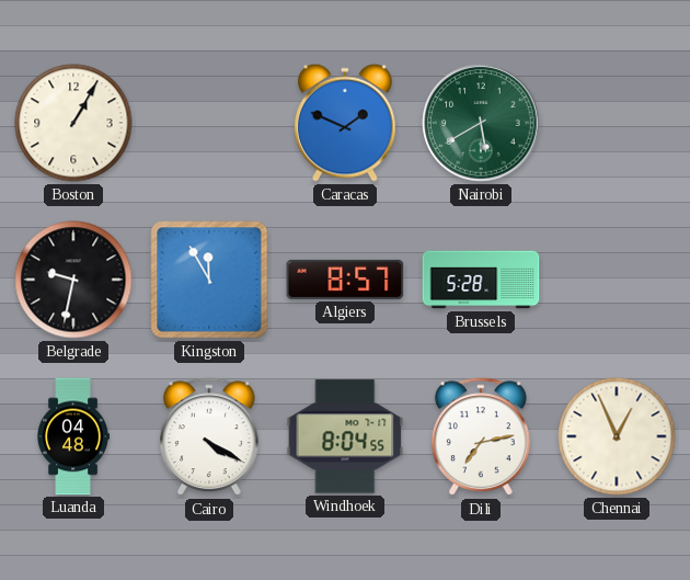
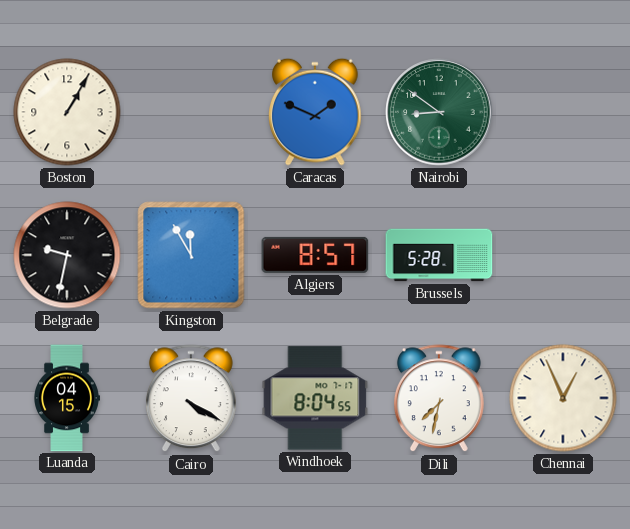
Nairobi: 5:40 -> 8:51 (439, 112)
Luanda: 04:48 -> 04:15 (67, 398)
Dili: 7:13 -> 7:32 (439, 399)
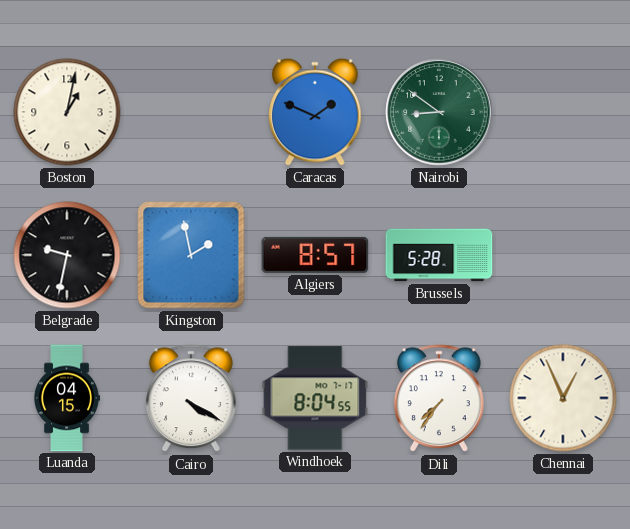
Boston: 1:05 -> 1:02 (67, 112)
Kingston: 11:55 -> 1:58 (191, 255)
Dili: 7:32 -> 7:36 (439, 399)
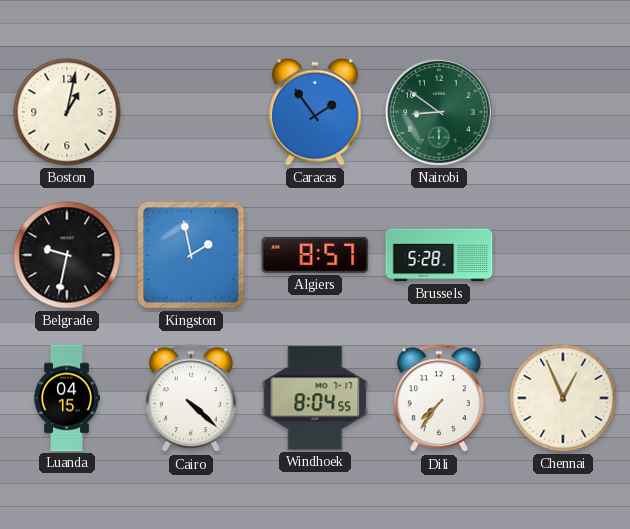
Caracas: 1:49 -> 1:54 (316, 112)
Cairo: 4:20 -> 4:22 (191, 399)
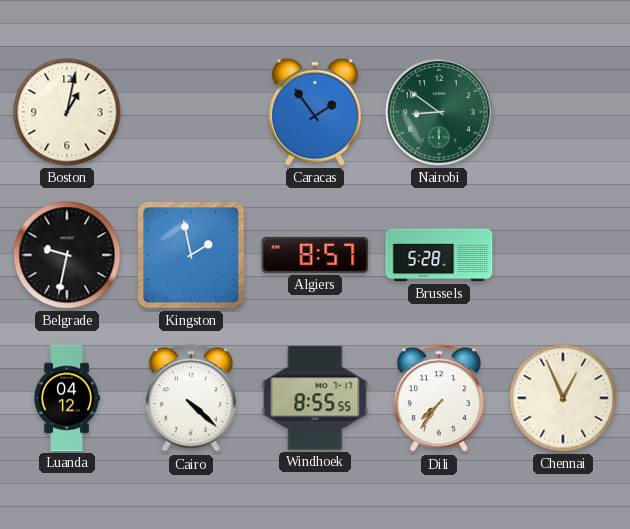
Luanda: 04:15 -> 04:12 (67, 398)
Windhoek: 8:04 -> 8:55 (315, 398)
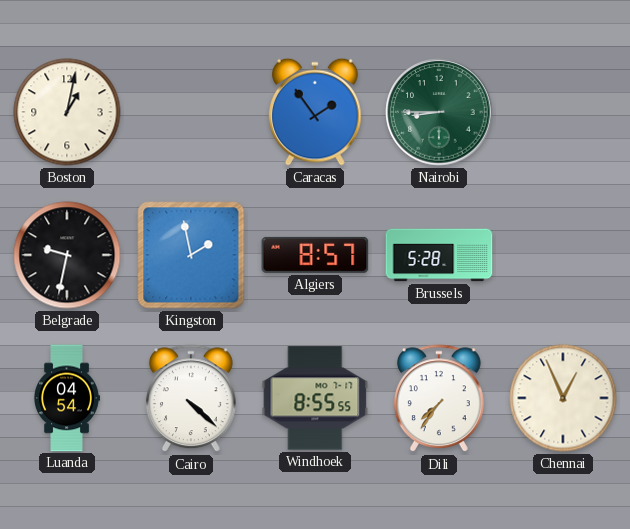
Nairobi: 8:51 -> 8:45 (439, 112)
Luanda: 04:12 -> 04:54 (67, 398)
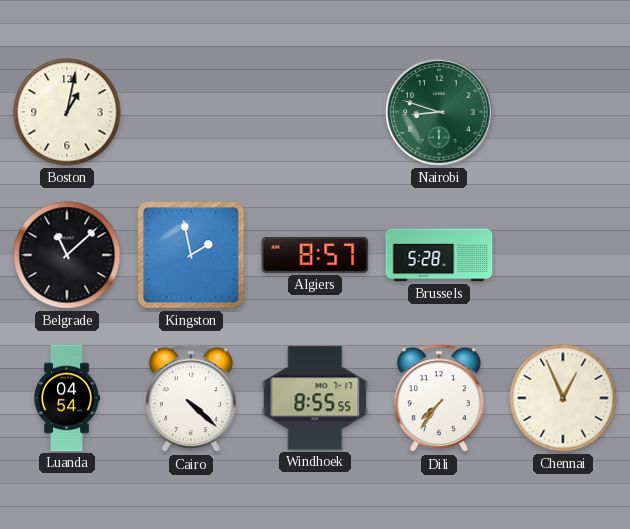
Caracas: 1:54 -> none (316, 112)
Nairobi: 8:45 -> 8:48 (439, 112)
Belgrade: 9:32 -> 11:08 (67, 255)
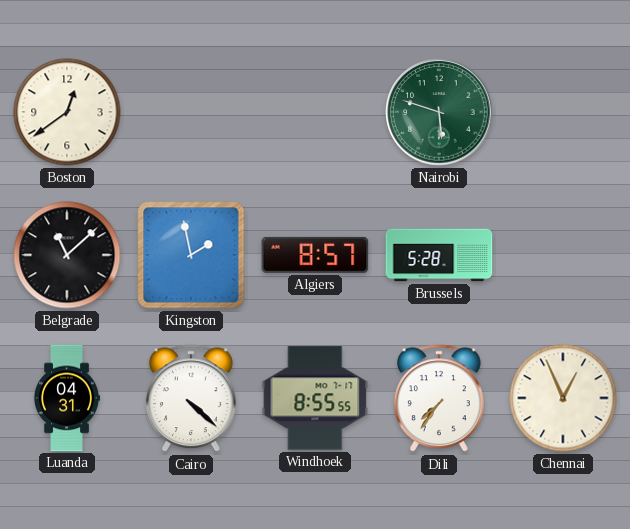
Boston: 1:02 -> 12:39 (67, 112)
Nairobi: 8:48 -> 5:48 (439, 112)
Luanda: 04:54 -> 04:31 (67, 398)
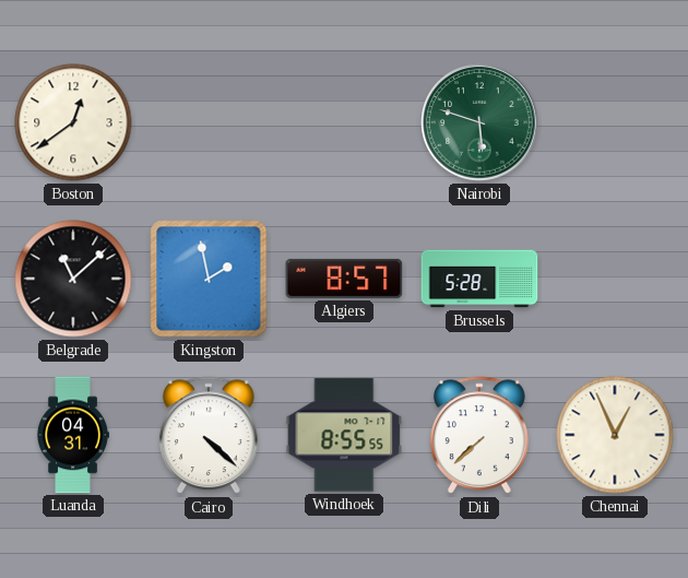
Dili: 7:36 -> 7:38 (479, 436)
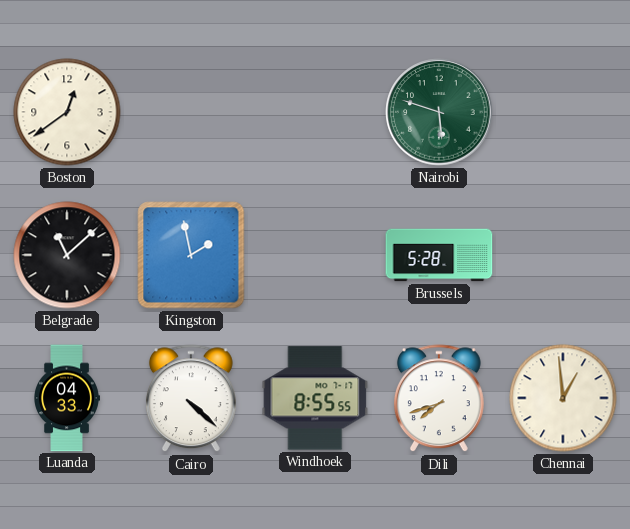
Algiers: 8:57 -> none (344, 279)
Luanda: 04:31 -> 04:33 (67, 398)
Dili: 7:38 -> 7:42 (439, 399)
Chennai: 12:56 -> 12:59 (563, 398)
